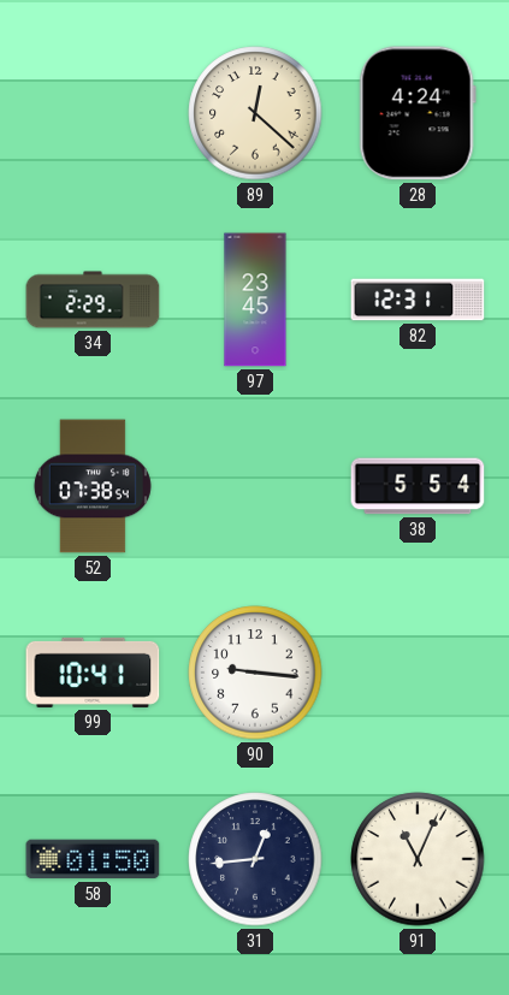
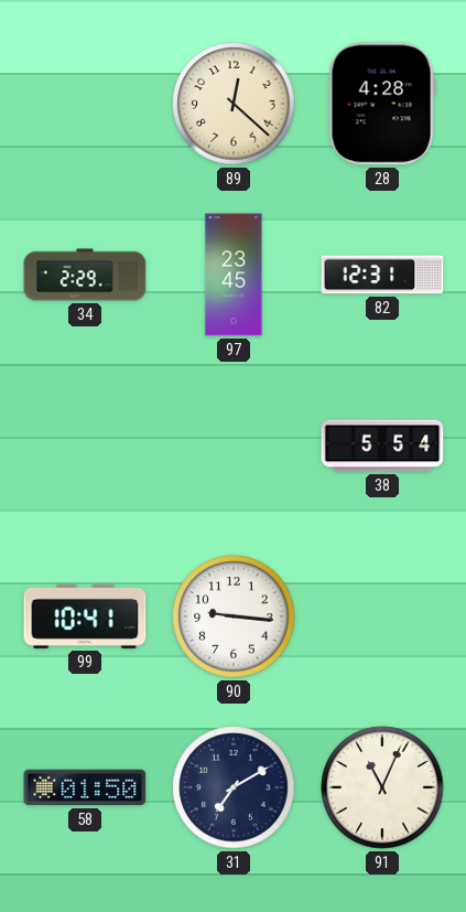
28: 4:24 -> 4:28 (382, 104)
52: 07:38 -> none (93, 486)
31: 12:44 -> 7:10 (234, 787)
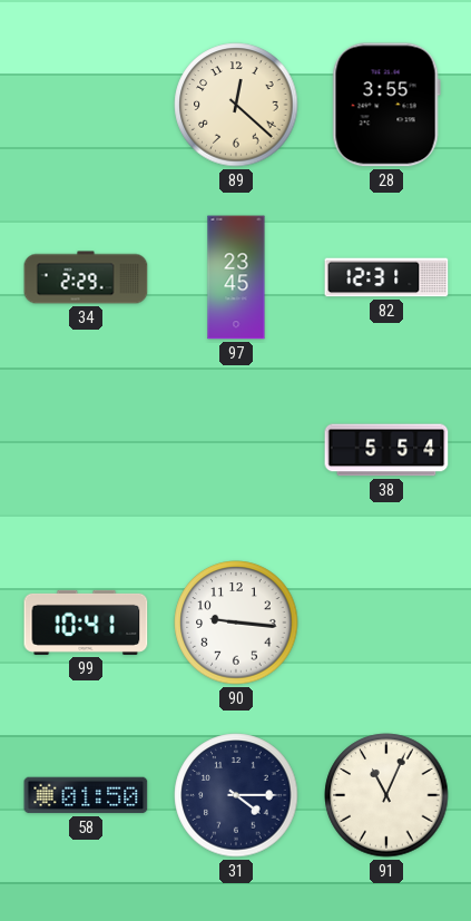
28: 4:28 -> 3:55 (386, 105)
31: 7:10 -> 4:15 (236, 795)
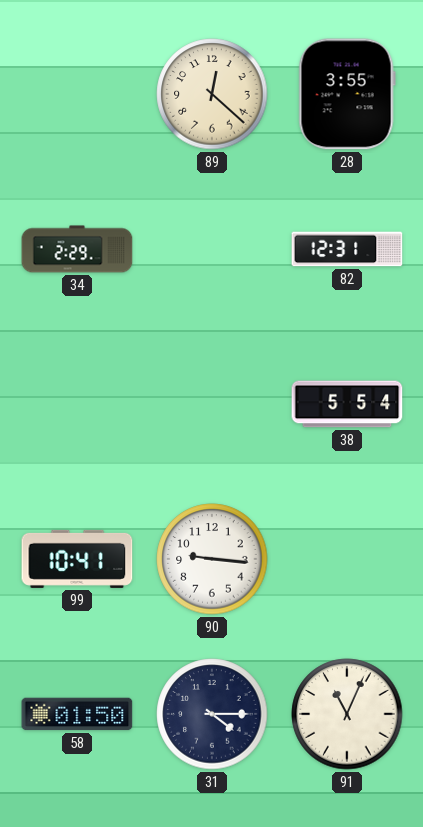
97: 23:45 -> none (236, 277)
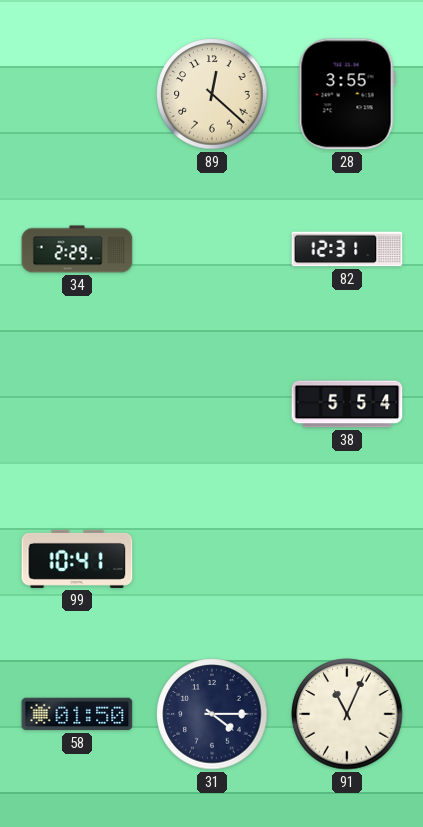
90: 9:16 -> none (212, 559)
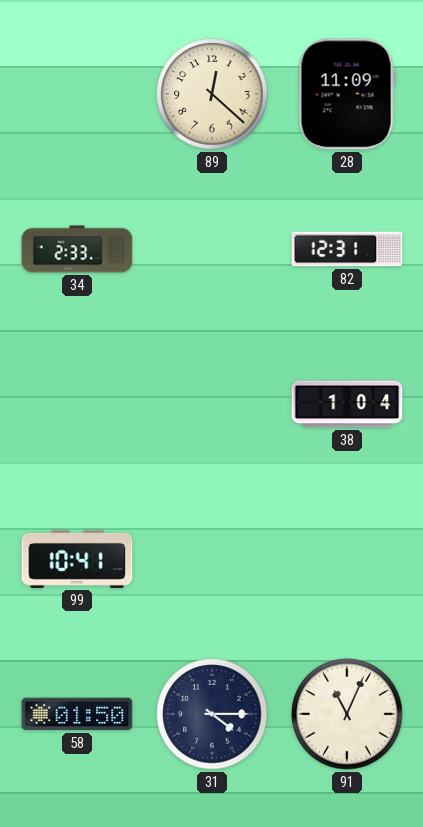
28: 3:55 -> 11:09 (347, 94)
34: 2:29 -> 2:33 (77, 249)
38: 5:54 -> 1:04 (347, 404)
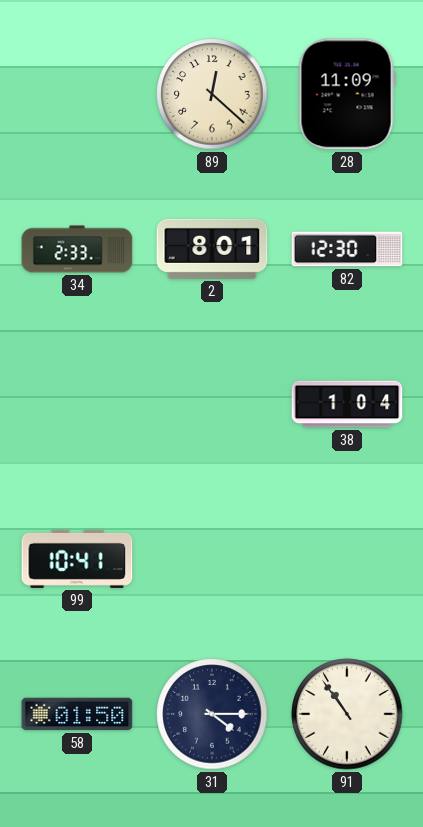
2: none -> 8:01 (212, 249)
82: 12:31 -> 12:30 (347, 249)
91: 11:04 -> 10:54 (347, 714)
